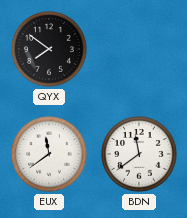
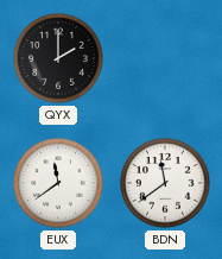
QYX: 7:51 -> 2:00 (58, 58)
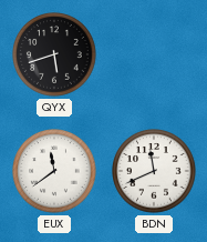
QYX: 2:00 -> 5:42 (54, 54)
BDN: 11:39 -> 11:41 (154, 171)
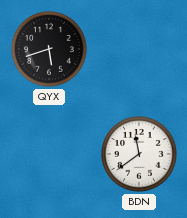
EUX: 11:39 -> none (54, 171)
BDN: 11:41 -> 11:39 (139, 154)
